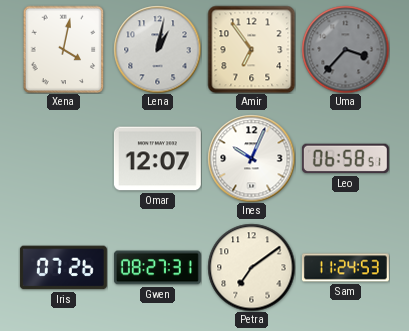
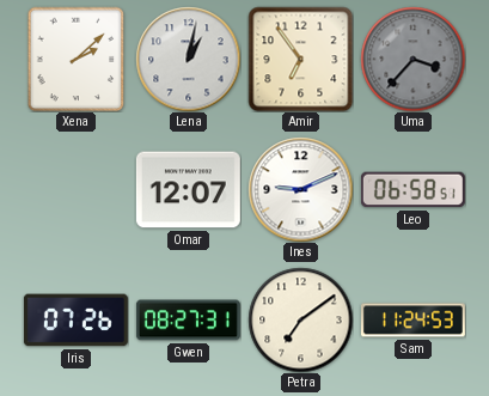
Xena: 4:02 -> 2:08 (77, 59)
Ines: 10:04 -> 9:11 (300, 189)
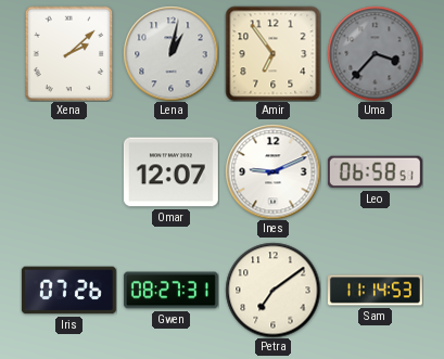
Sam: 11:24 -> 11:14 (375, 291)
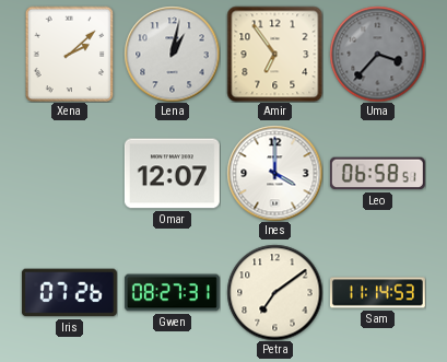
Ines: 9:11 -> 4:00 (274, 173)
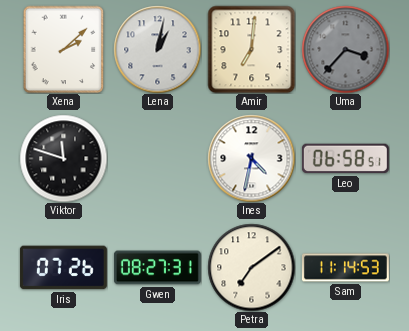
Amir: 6:54 -> 7:01 (251, 49)
Viktor: none -> 11:48 (63, 158)
Omar: 12:07 -> none (172, 174)
Ines: 4:00 -> 4:32 (251, 158)
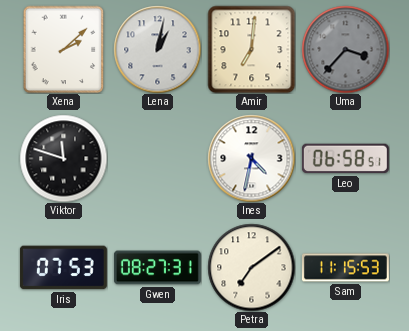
Iris: 07:26 -> 07:53 (63, 268)
Sam: 11:14 -> 11:15 (345, 268)
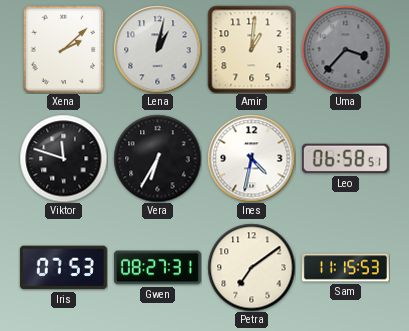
Amir: 7:01 -> 1:01 (251, 49)
Vera: none -> 6:35 (157, 158)
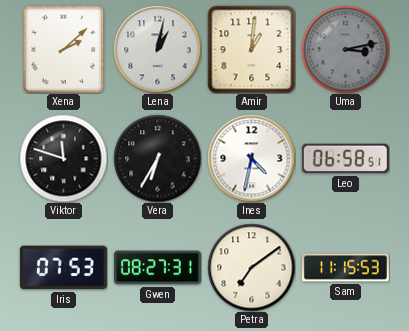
Uma: 3:37 -> 3:13 (345, 49)
